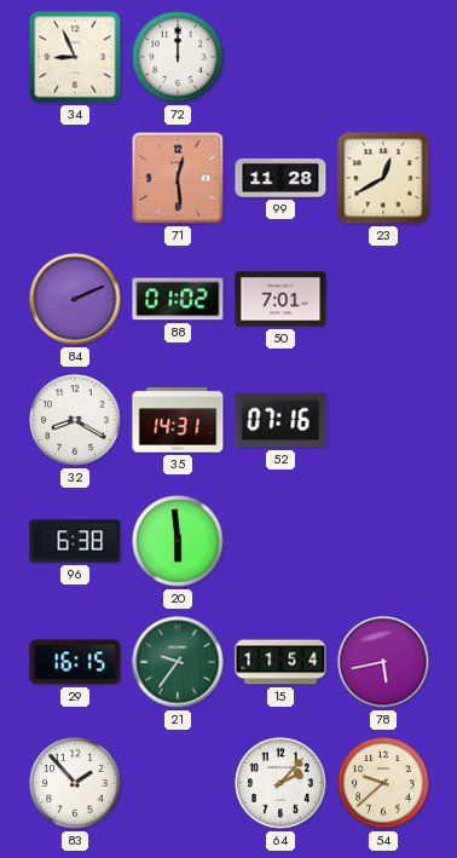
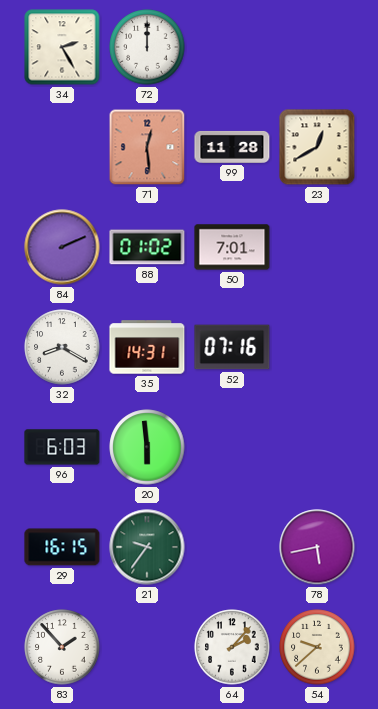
34: 8:56 -> 2:25 (62, 47)
96: 6:38 -> 6:03 (62, 447)
15: 11:54 -> none (280, 662)
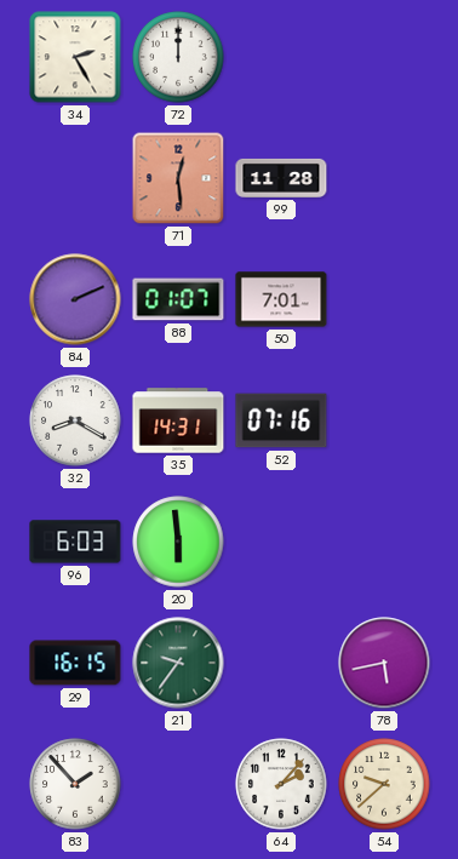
23: 12:40 -> none (317, 147)
88: 01:02 -> 01:07 (178, 299)
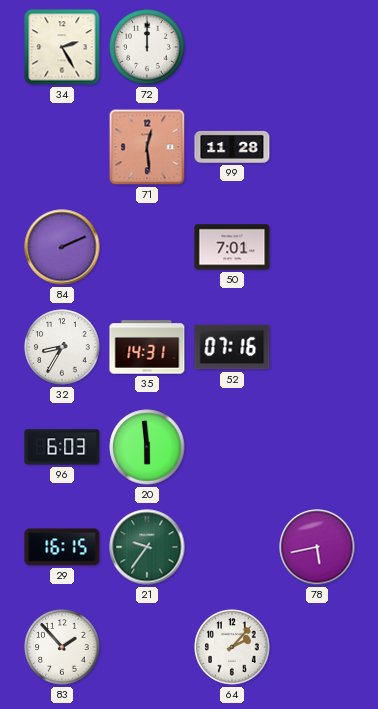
88: 01:07 -> none (178, 299)
32: 8:20 -> 8:35 (62, 347)
54: 9:38 -> none (384, 784)
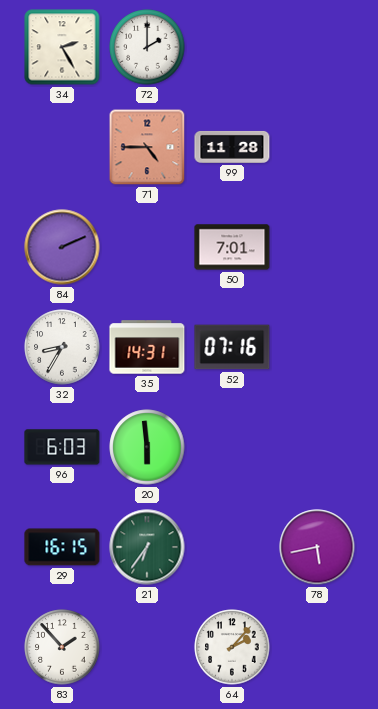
72: 12:00 -> 2:00 (147, 47)
71: 12:29 -> 4:45 (147, 147)
21: 9:36 -> 6:36 (147, 547)
